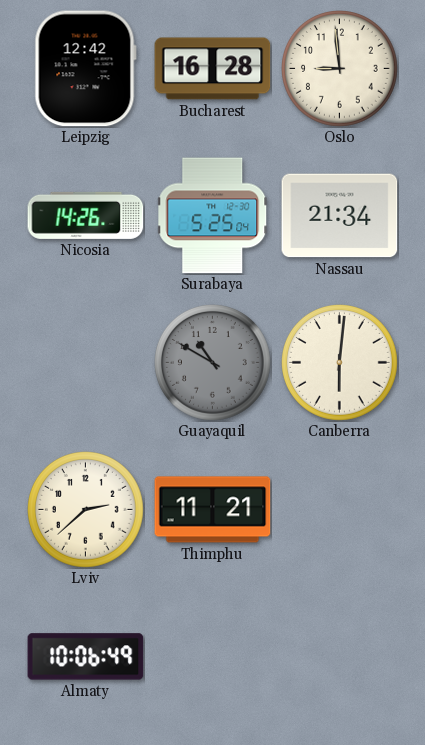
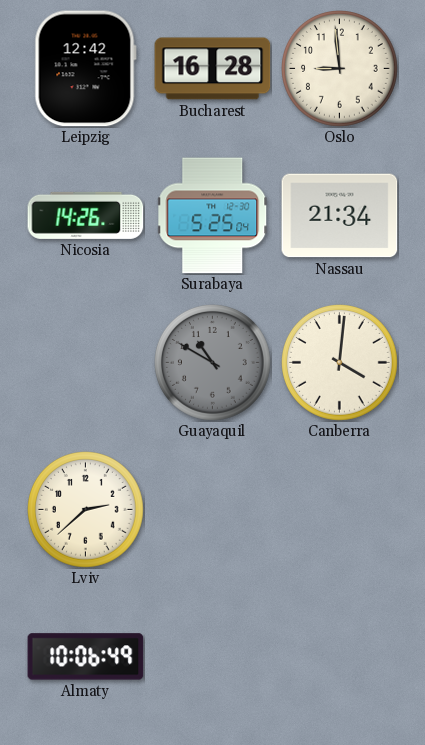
Canberra: 6:01 -> 4:01 (340, 363)
Thimphu: 11:21 -> none (213, 510)
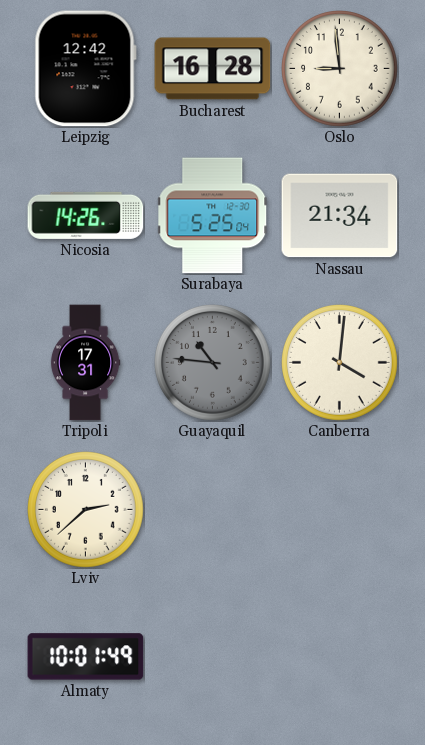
Tripoli: none -> 17:31 (85, 363)
Guayaquil: 10:50 -> 10:46 (213, 363)
Almaty: 10:06 -> 10:01 (86, 657)
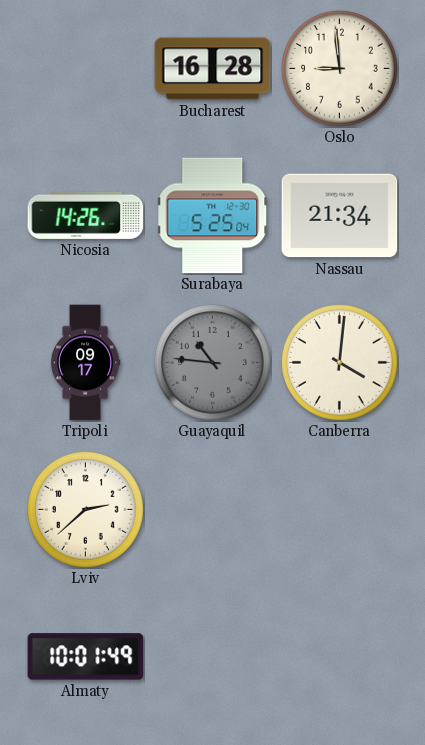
Leipzig: 12:42 -> none (85, 69)
Tripoli: 17:31 -> 09:17 (85, 363)
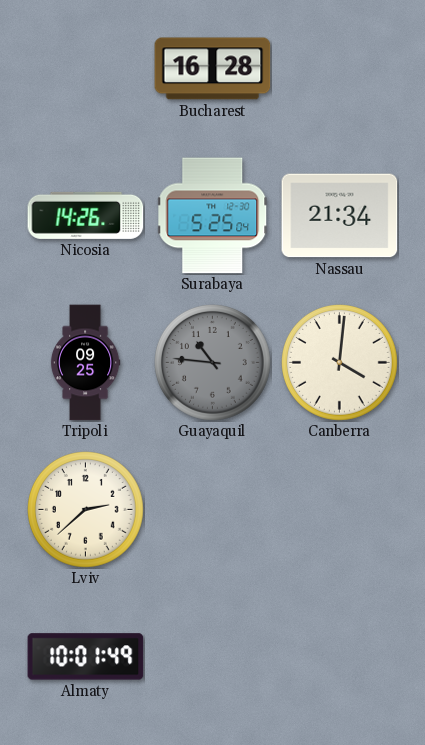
Oslo: 8:59 -> none (340, 69)
Tripoli: 09:17 -> 09:25 (85, 363)
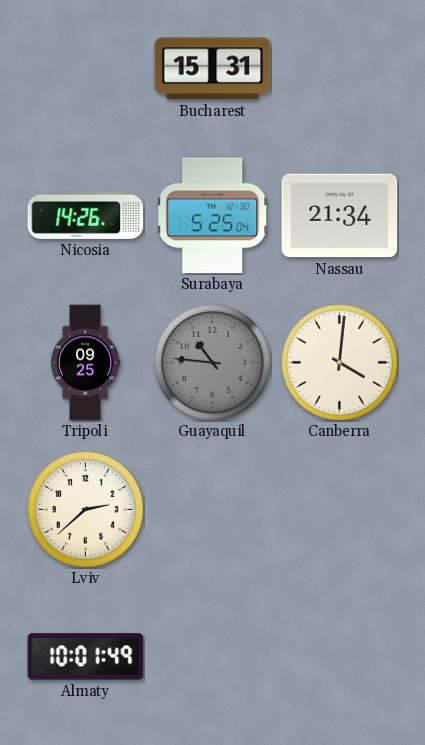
Bucharest: 16:28 -> 15:31 (213, 69)
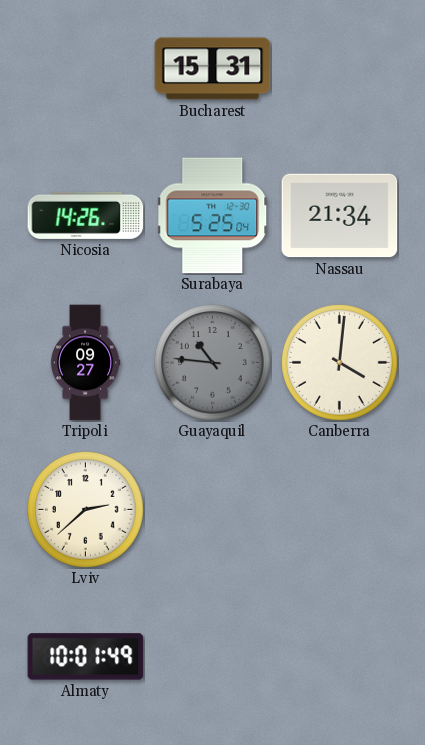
Tripoli: 09:25 -> 09:27 (85, 363)
